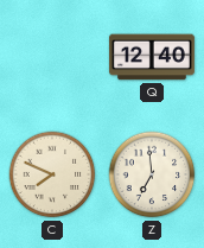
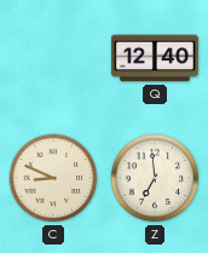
C: 7:49 -> 8:49 (53, 178)
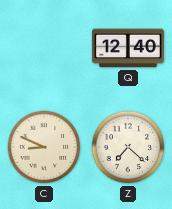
Z: 6:59 -> 7:22 (128, 147)
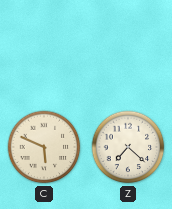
Q: 12:40 -> none (128, 48)
C: 8:49 -> 5:49 (44, 147)
